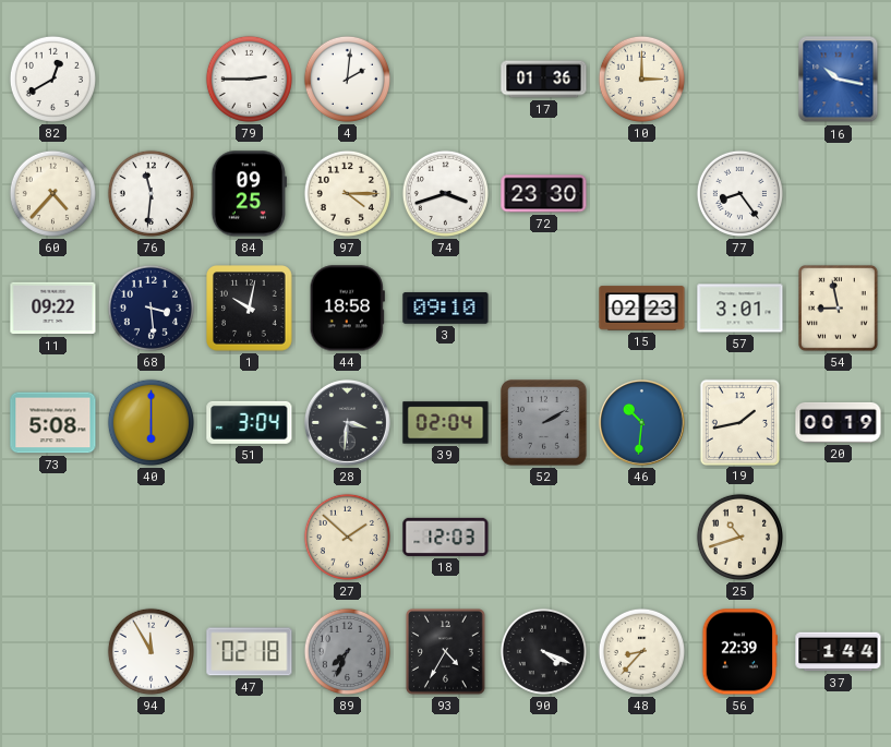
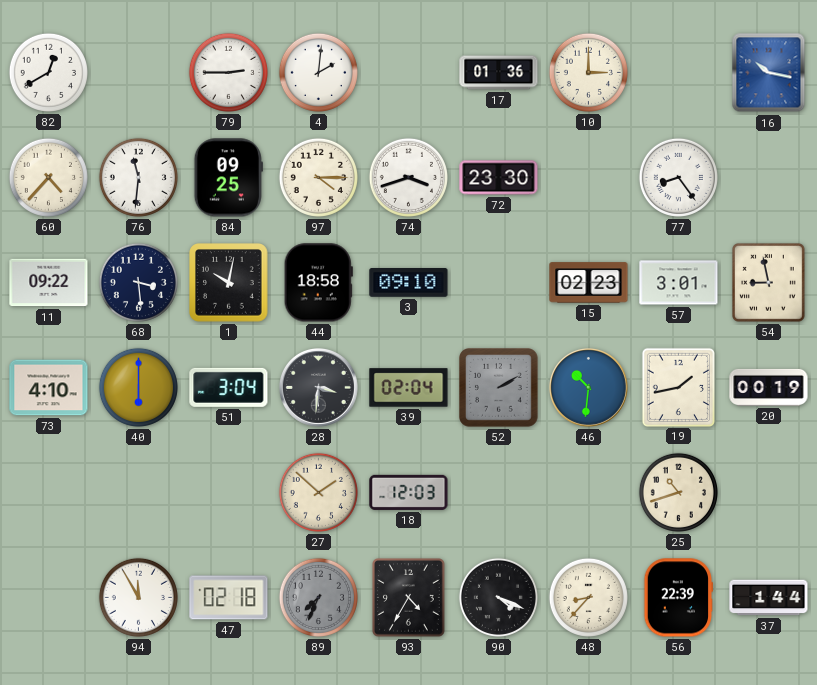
73: 5:08 -> 4:10 (49, 388)
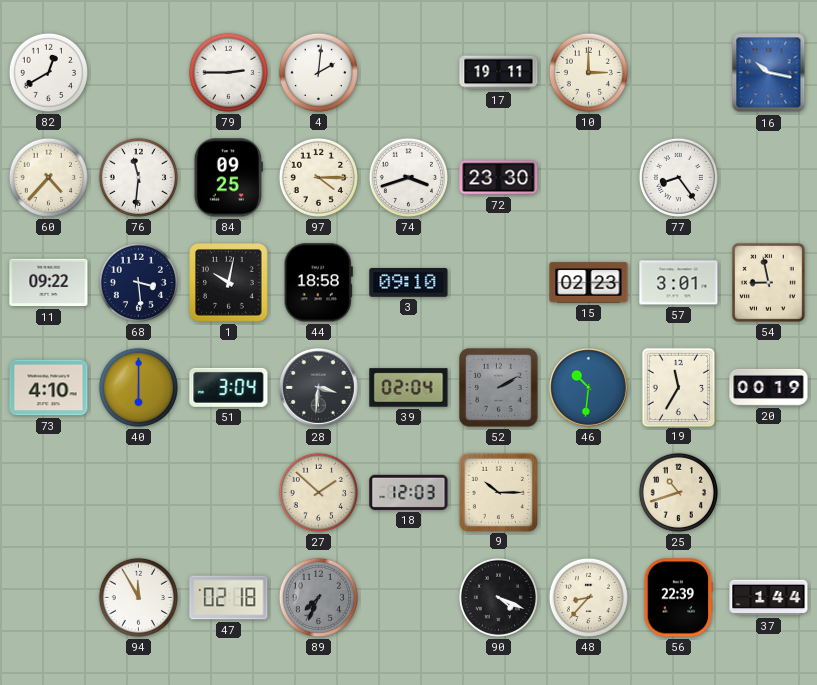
17: 01:36 -> 19:11 (499, 73)
19: 1:43 -> 11:35 (678, 387)
9: none -> 10:15 (498, 492)
93: 4:35 -> none (409, 598)
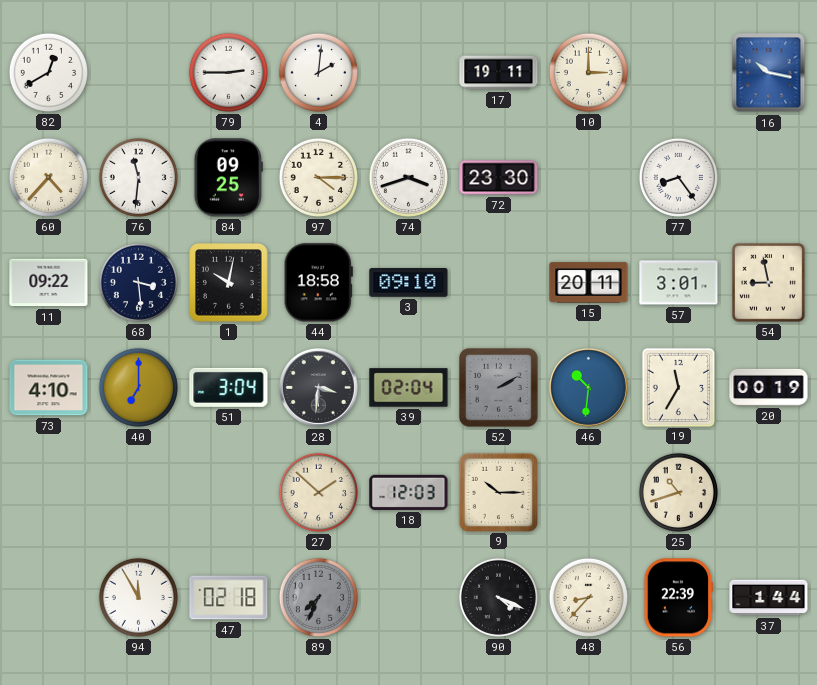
15: 02:23 -> 20:11 (589, 283)
40: 6:00 -> 7:00 (138, 387)
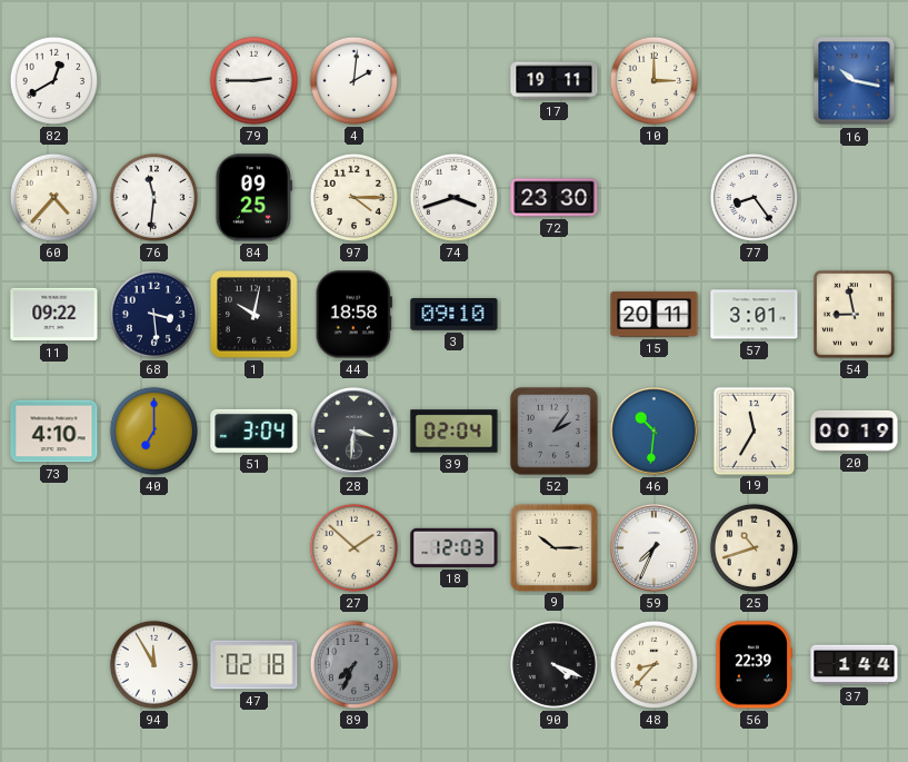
52: 2:10 -> 2:06 (555, 432)
59: none -> 7:34 (653, 547)
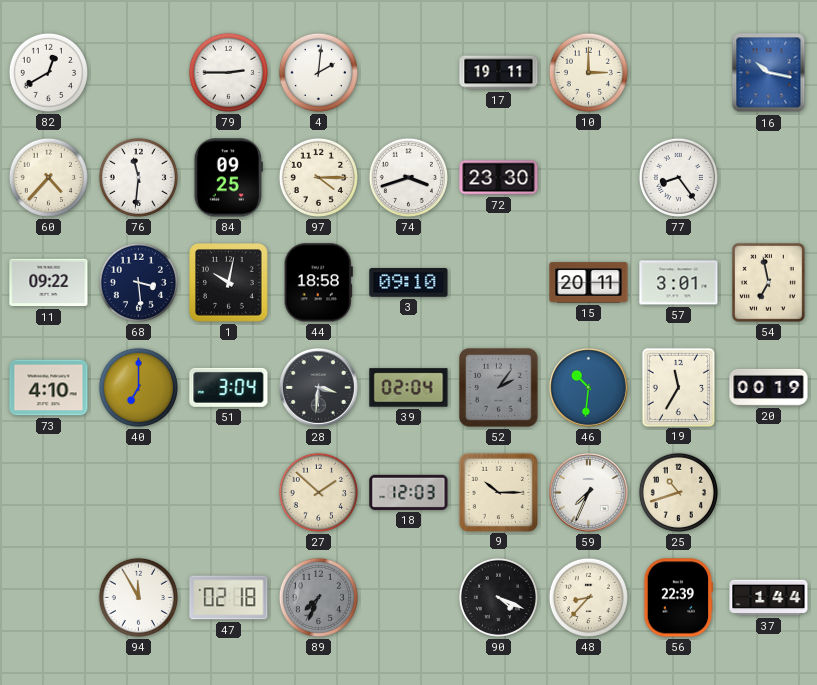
54: 8:58 -> 6:58 (769, 283)
